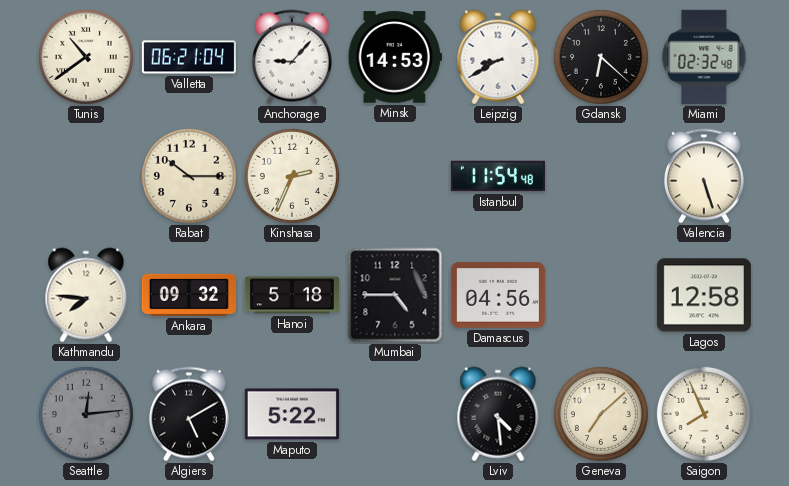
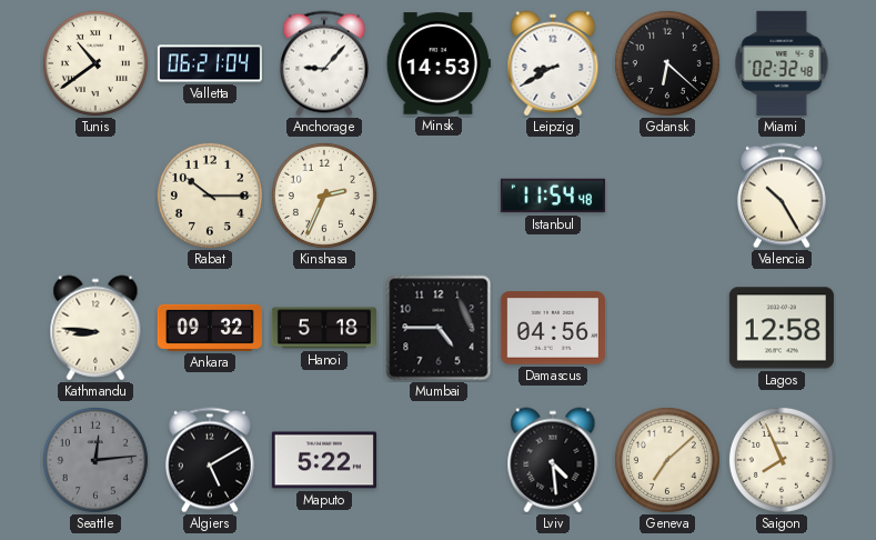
Valencia: 5:27 -> 10:25 (782, 196)
Kathmandu: 7:46 -> 8:46 (95, 328)
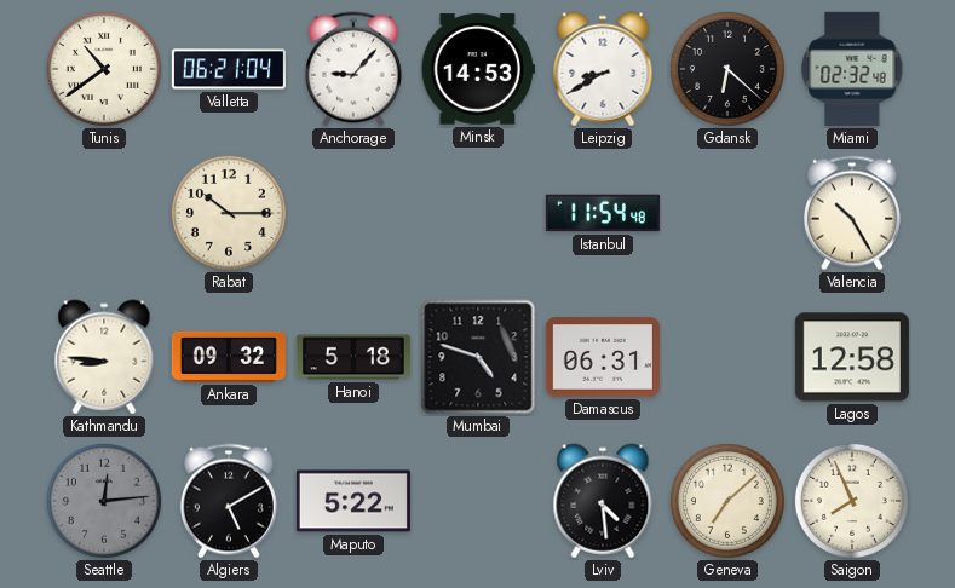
Kinshasa: 2:34 -> none (324, 196)
Mumbai: 4:45 -> 4:48 (478, 357)
Damascus: 04:56 -> 06:31 (603, 357)
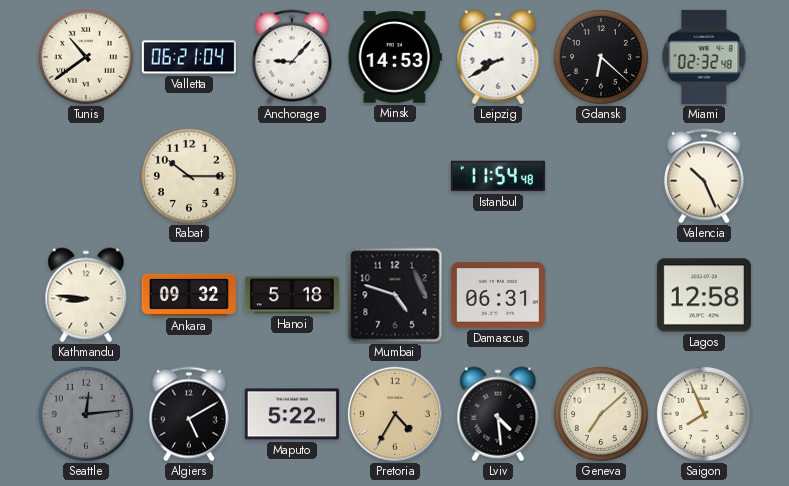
Valencia: 10:25 -> 10:26 (704, 176)
Pretoria: none -> 4:35 (395, 414)
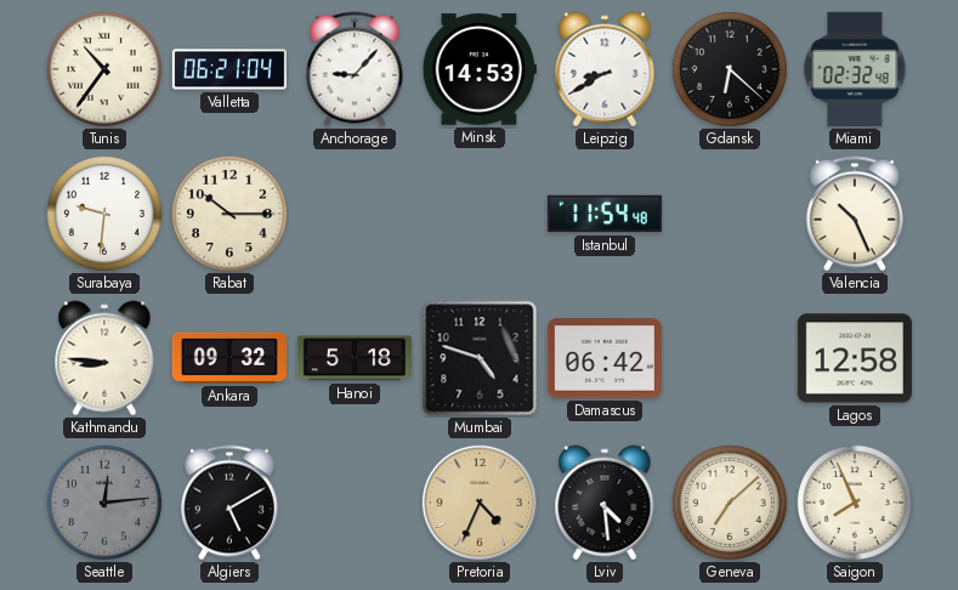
Tunis: 10:39 -> 10:36 (104, 69)
Surabaya: none -> 9:31 (104, 214)
Damascus: 06:31 -> 06:42 (605, 358)
Maputo: 5:22 -> none (292, 414)
Pretoria: 4:35 -> 4:34 (480, 503)
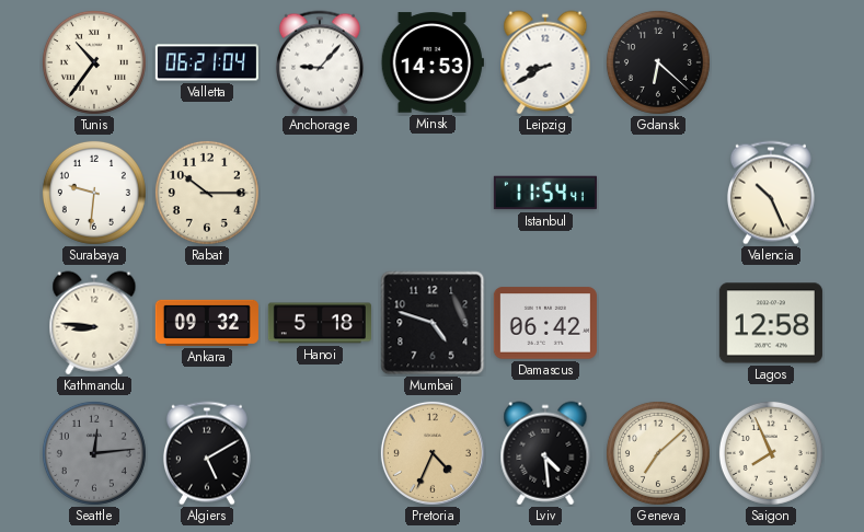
Miami: 02:32 -> none (855, 69)
Istanbul: 11:54:48 -> 11:54:41 (545, 193)
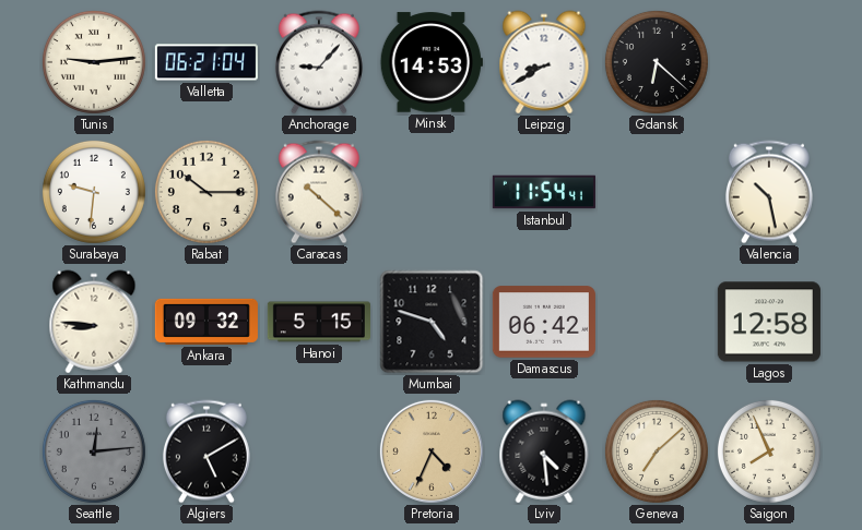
Tunis: 10:36 -> 9:14 (94, 62)
Caracas: none -> 10:22 (319, 192)
Valencia: 10:26 -> 10:28 (769, 192)
Hanoi: 5:18 -> 5:15 (319, 322)
